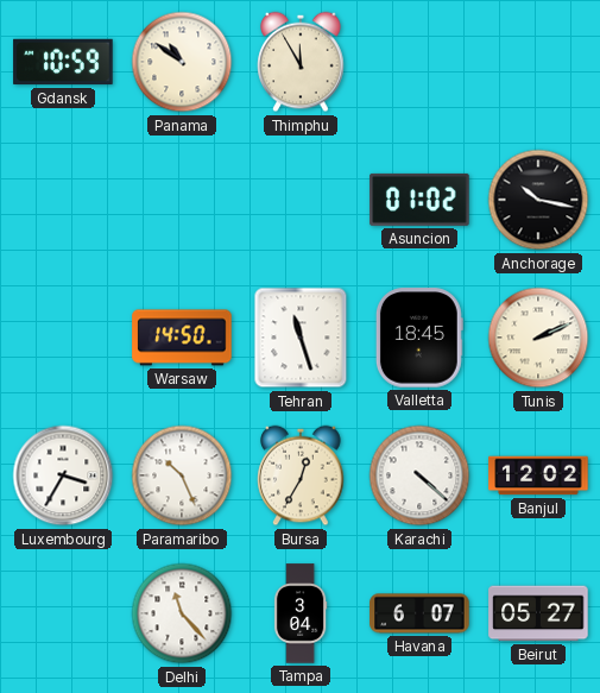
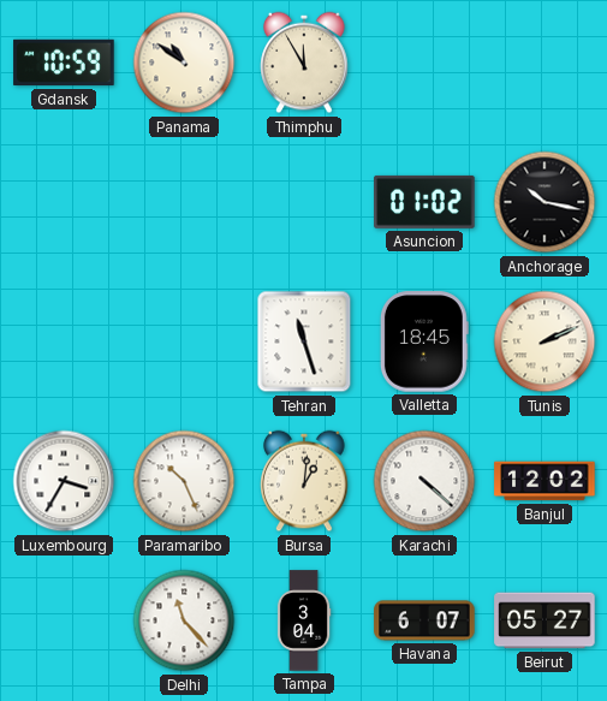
Warsaw: 14:50 -> none (182, 338)
Bursa: 12:35 -> 1:01 (304, 481)
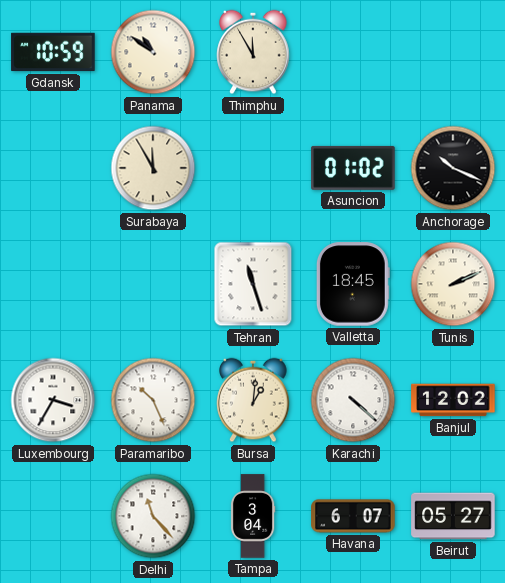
Surabaya: none -> 11:55 (153, 168)
Anchorage: 10:17 -> 10:19 (453, 168)
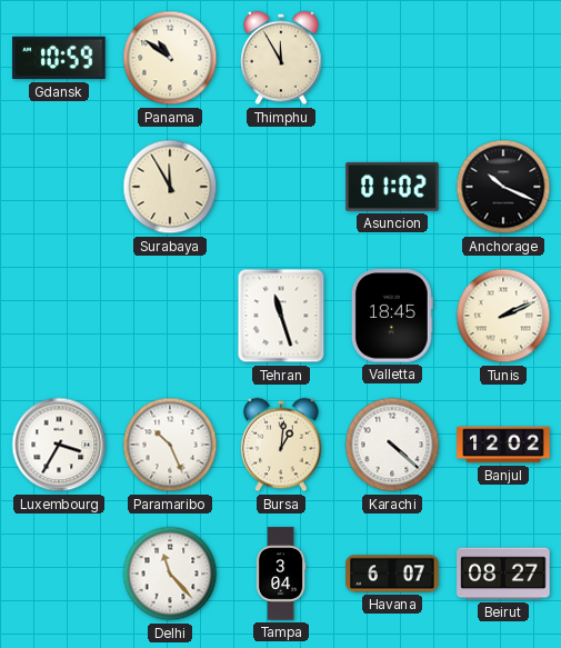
Beirut: 05:27 -> 08:27 (503, 574)
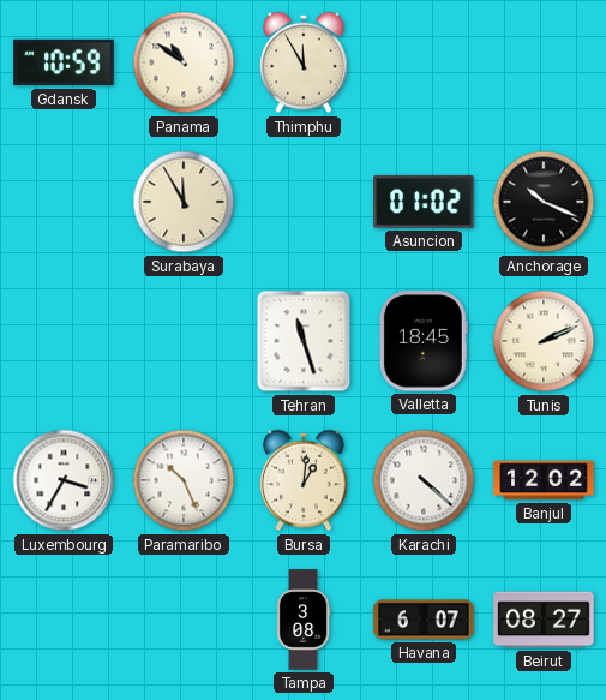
Delhi: 11:23 -> none (170, 574)
Tampa: 3:04 -> 3:08 (304, 620)
